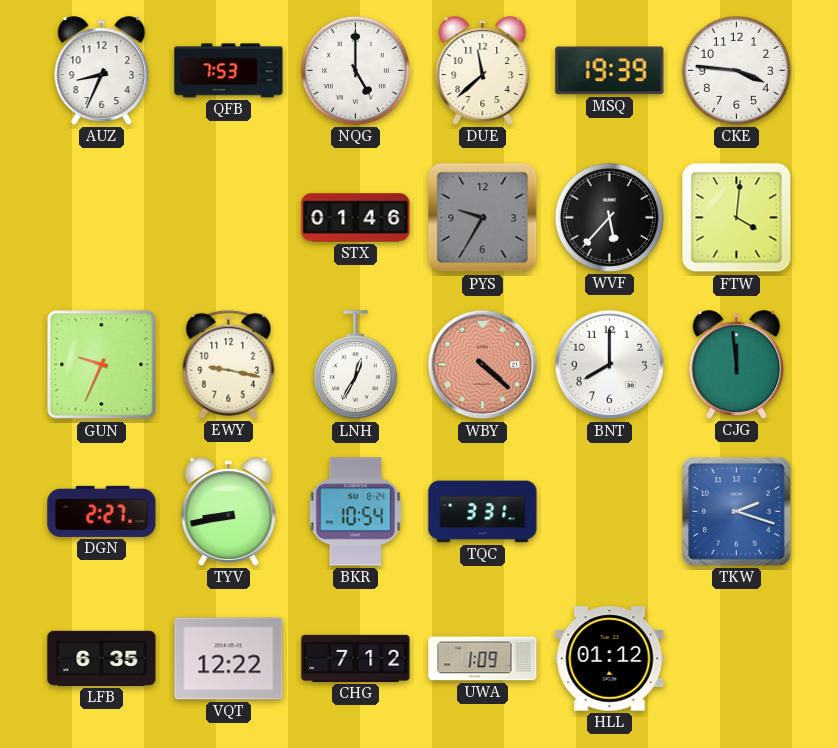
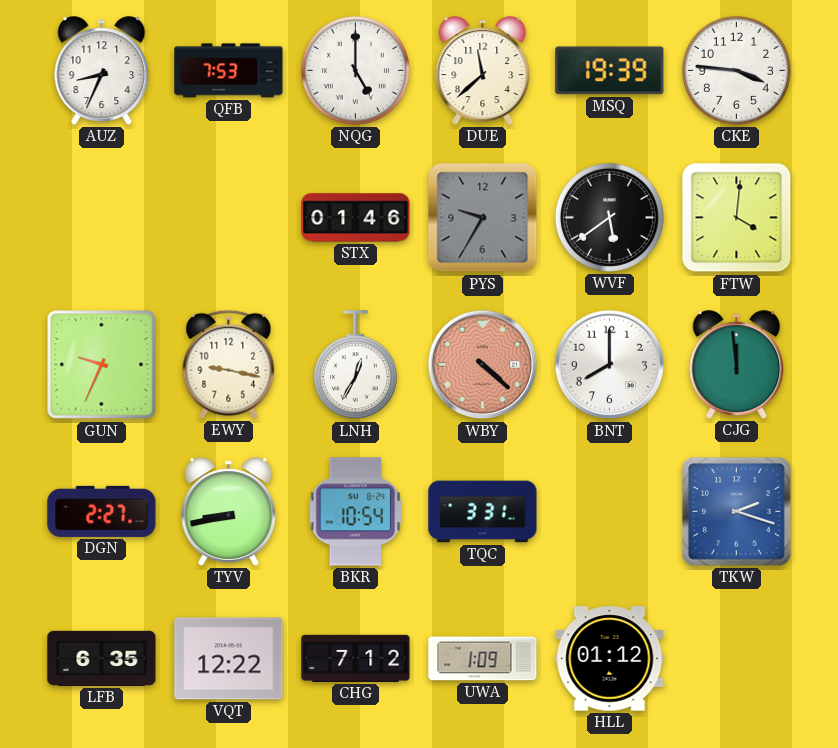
WVF: 5:37 -> 5:39 (609, 217)
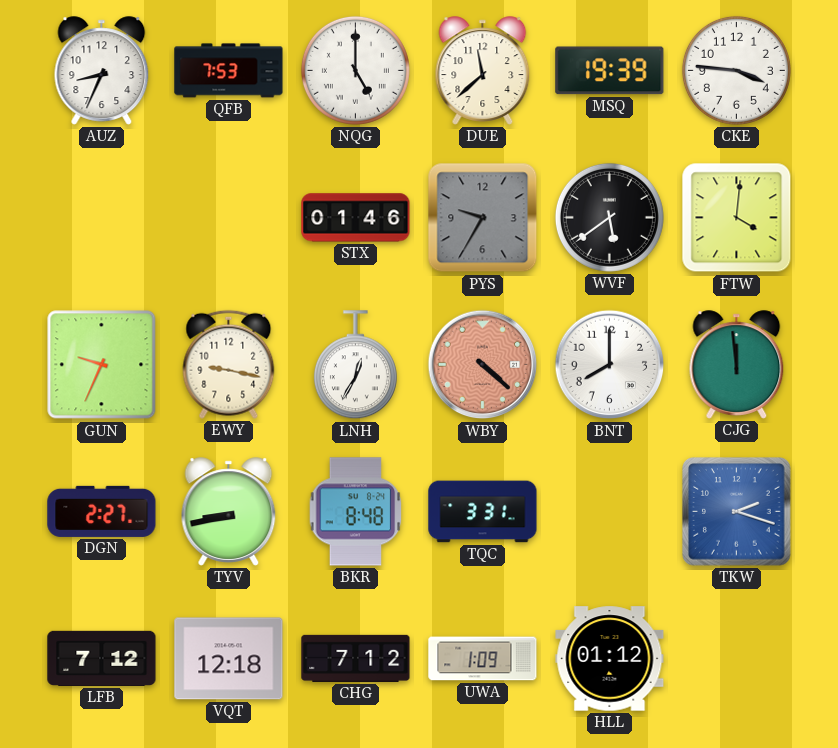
BKR: 10:54 -> 8:48 (356, 512)
LFB: 6:35 -> 7:12 (102, 658)
VQT: 12:22 -> 12:18 (229, 659)
